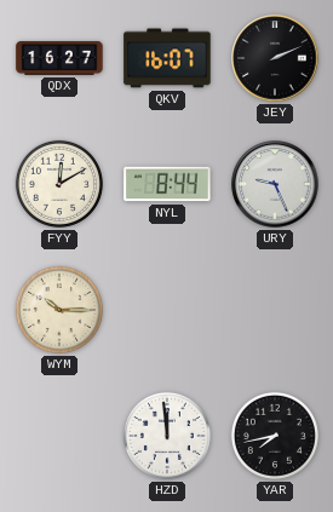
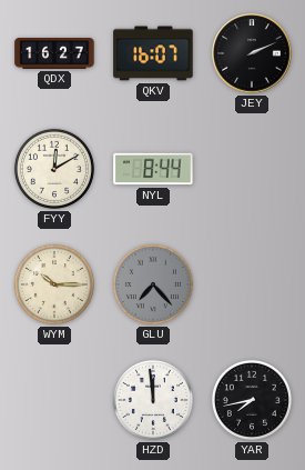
URY: 9:26 -> none (275, 184)
GLU: none -> 7:23 (153, 284)
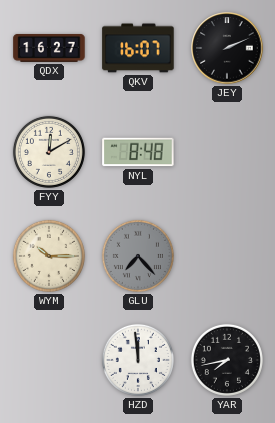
NYL: 8:44 -> 8:48 (138, 152)
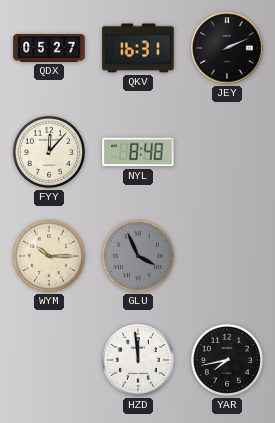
QDX: 16:27 -> 05:27 (49, 48)
QKV: 16:07 -> 16:31 (138, 48)
FYY: 12:10 -> 12:07 (49, 152)
GLU: 7:23 -> 3:56 (138, 256)
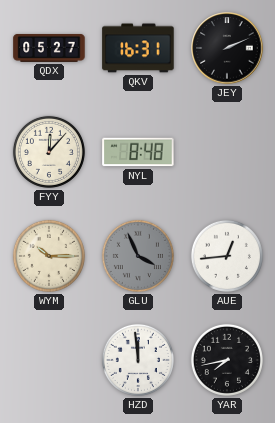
AUE: none -> 12:44 (227, 256)
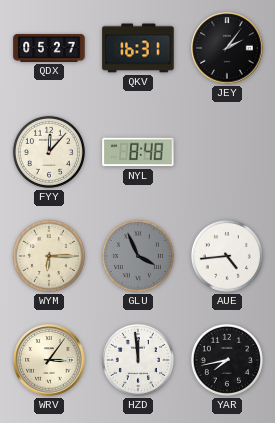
JEY: 2:11 -> 2:06 (227, 48)
WYM: 10:15 -> 6:15 (49, 256)
AUE: 12:44 -> 4:44 (227, 256)
WRV: none -> 3:06 (49, 360)
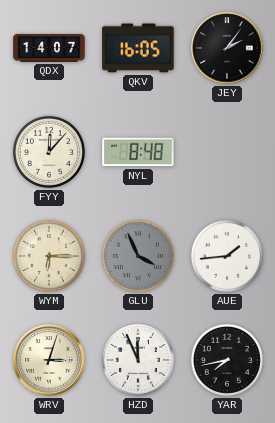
QDX: 05:27 -> 14:07 (49, 48)
QKV: 16:31 -> 16:05 (138, 48)
AUE: 4:44 -> 1:44 (227, 256)
WRV: 3:06 -> 3:03 (49, 360)
HZD: 11:59 -> 11:56 (138, 360)
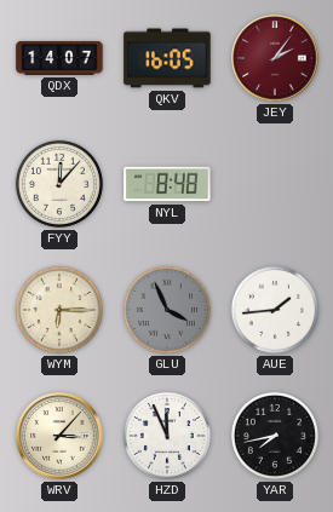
JEY dial: black -> burgundy (275, 58)
WRV: 3:03 -> 3:07 (59, 436)
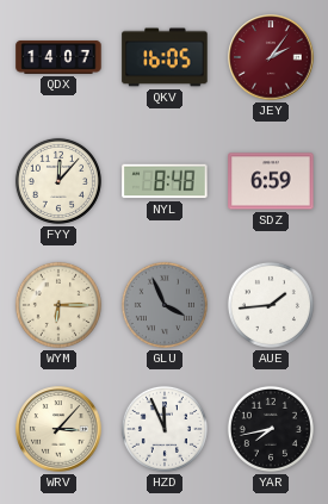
SDZ: none -> 6:59 (271, 181)
